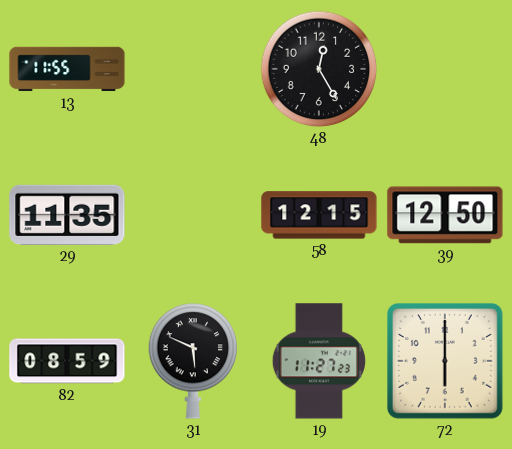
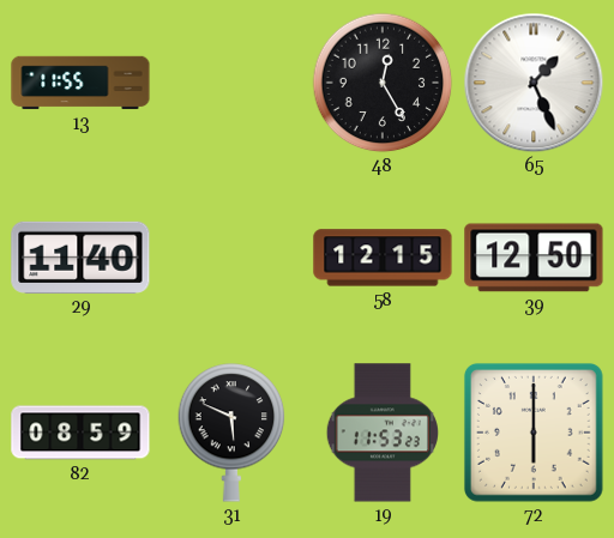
65: none -> 1:26 (534, 83)
29: 11:35 -> 11:40 (80, 258)
19: 11:27 -> 11:53 (383, 433)
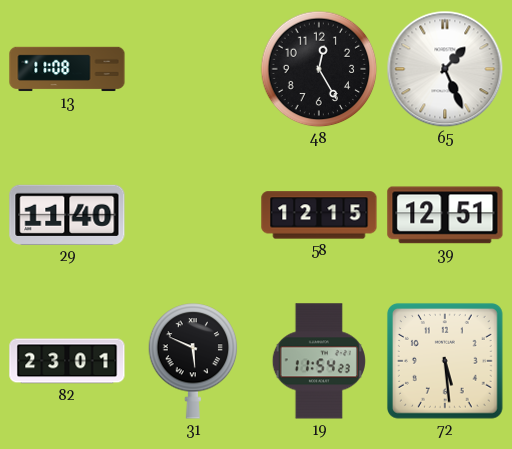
13: 11:55 -> 11:08 (67, 69)
39: 12:50 -> 12:51 (445, 215)
82: 08:59 -> 23:01 (67, 361)
19: 11:53 -> 11:54 (319, 361)
72: 6:00 -> 5:29 (445, 361)
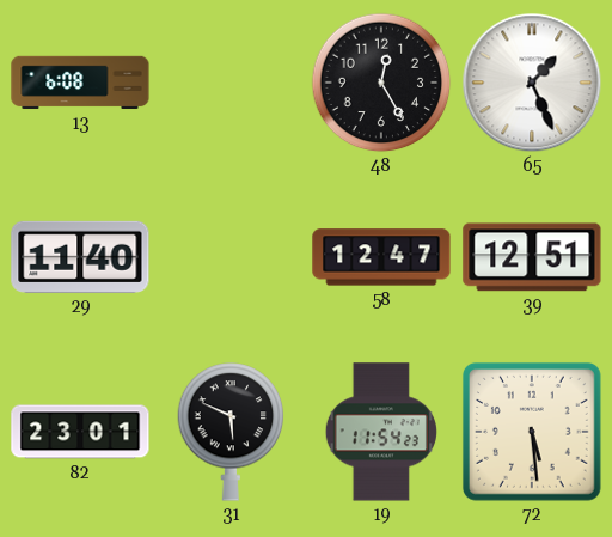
13: 11:08 -> 6:08 (80, 83)
58: 12:15 -> 12:47 (381, 257)
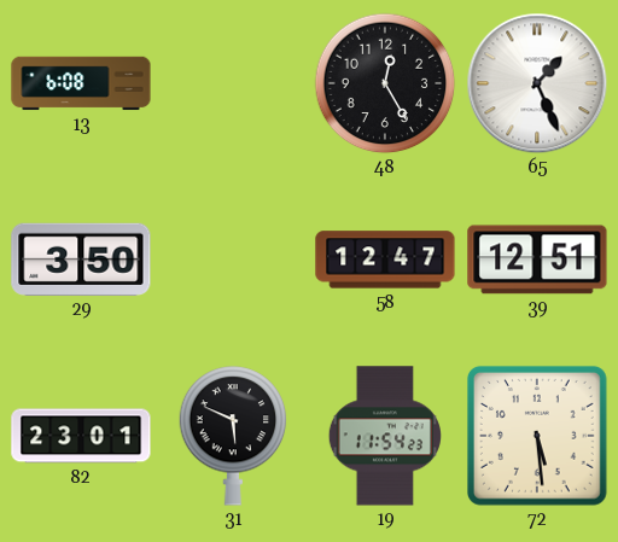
29: 11:40 -> 3:50 (81, 260)
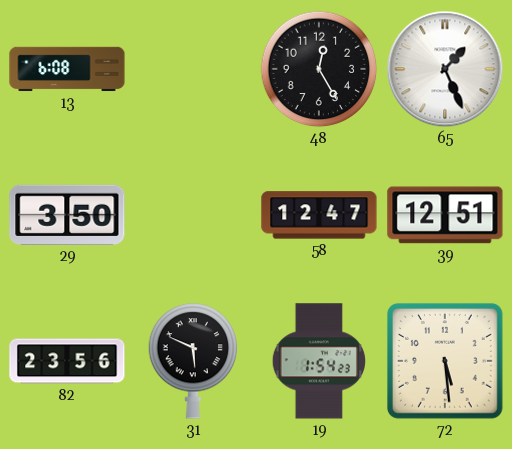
82: 23:01 -> 23:56 (67, 361)
19: 11:54 -> 1:54 (319, 361)
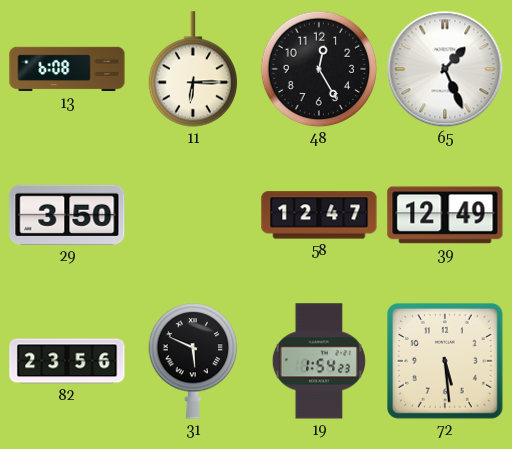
11: none -> 6:15 (193, 69)
39: 12:51 -> 12:49 (445, 215)
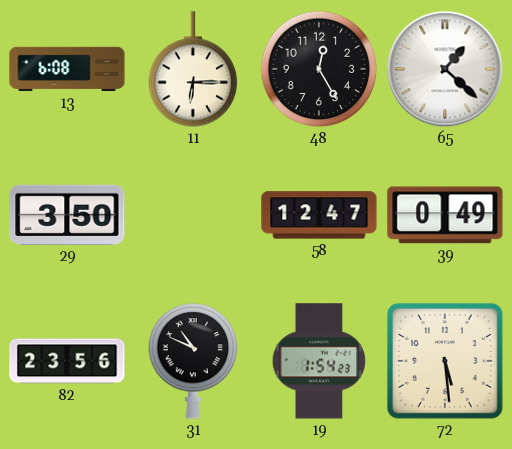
65: 1:26 -> 1:22 (445, 69)
39: 12:49 -> 0:49 (445, 215)
31: 5:49 -> 10:49 (193, 361)
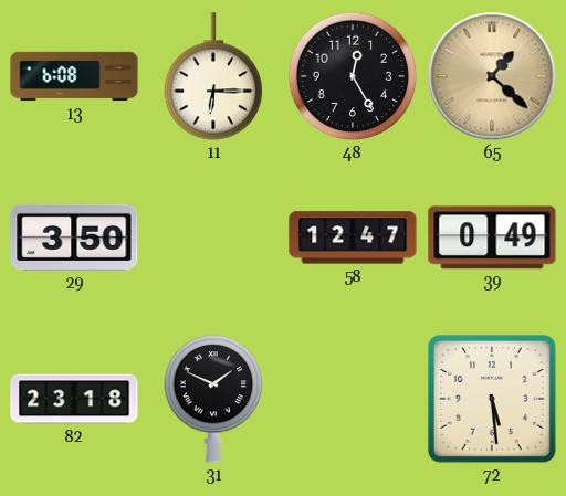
65 dial: white -> champagne (492, 76)
82: 23:56 -> 23:18 (74, 399)
31: 10:49 -> 1:49 (213, 399)
19: 1:54 -> none (319, 361)
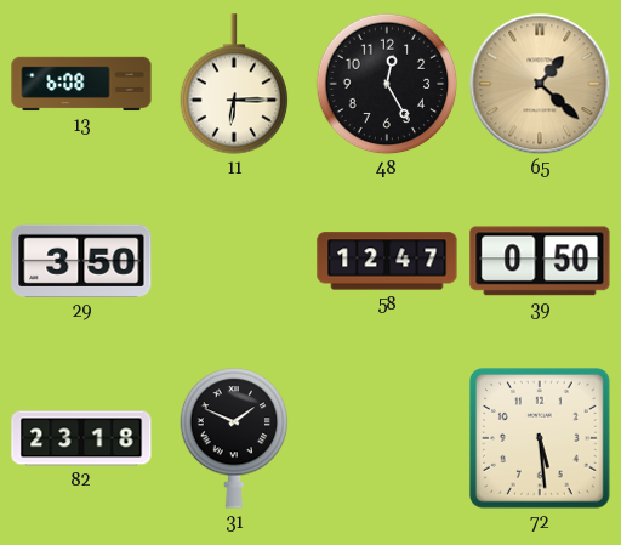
39: 0:49 -> 0:50 (540, 261)
